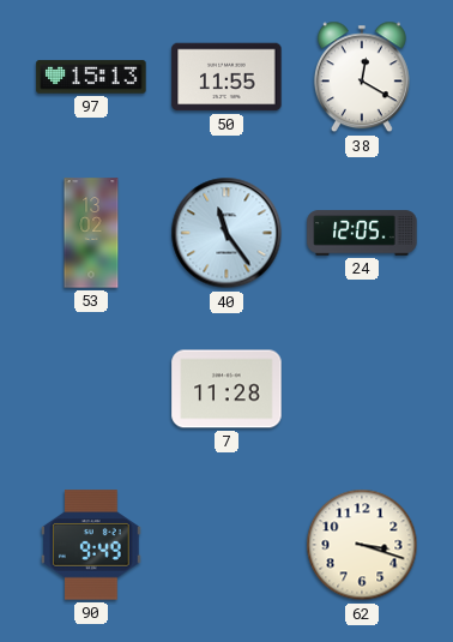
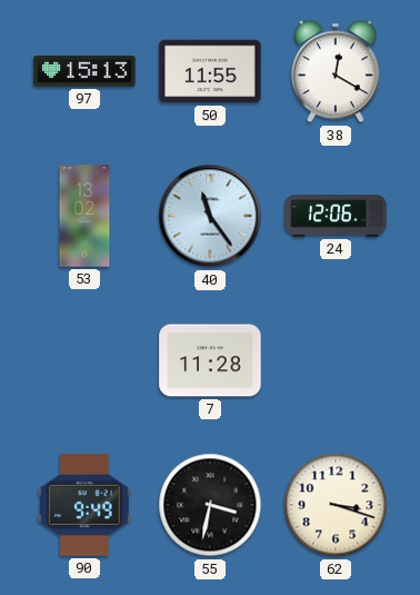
24: 12:05 -> 12:06 (336, 216)
55: none -> 3:32 (210, 505)
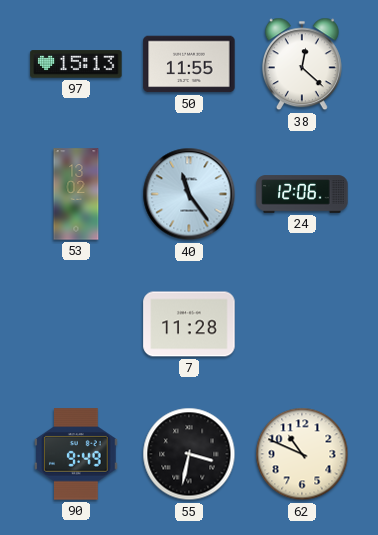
38: 12:20 -> 12:22 (302, 64)
62: 3:18 -> 10:49 (302, 454)
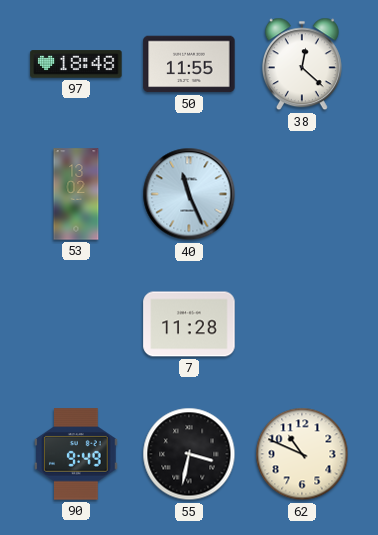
97: 15:13 -> 18:48 (76, 64)
40: 11:24 -> 11:26 (189, 194)
24: 12:06 -> none (302, 194)
